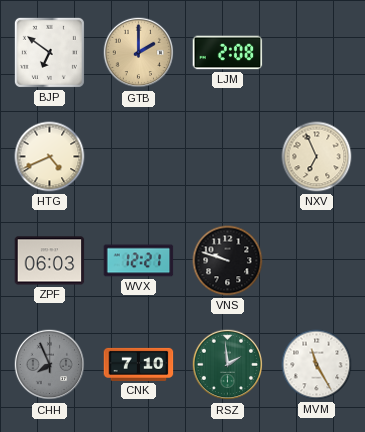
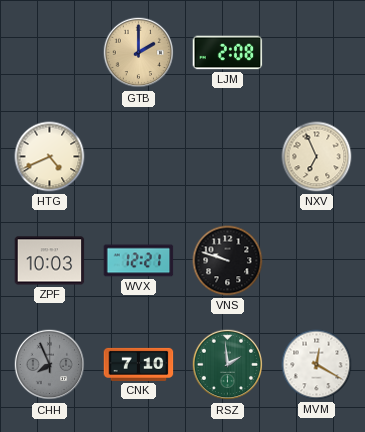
BJP: 6:51 -> none (49, 52)
ZPF: 06:03 -> 10:03 (50, 261)
MVM: 11:25 -> 12:20 (317, 365)
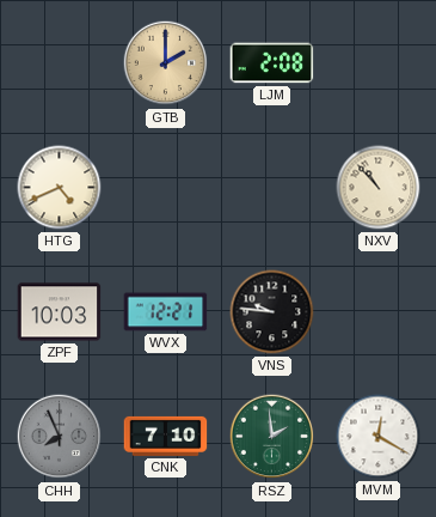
NXV: 6:56 -> 10:53 (379, 188)
VNS: 9:48 -> 9:46 (272, 312)
